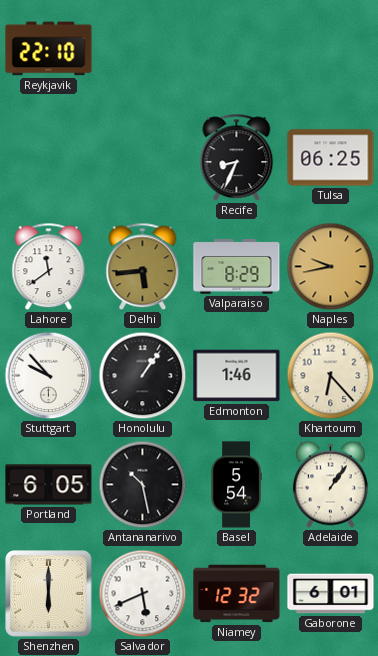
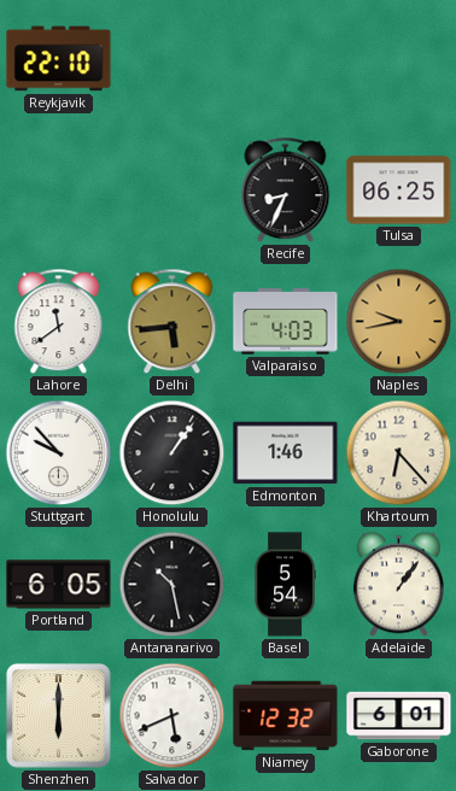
Valparaiso: 8:29 -> 4:03 (286, 322)
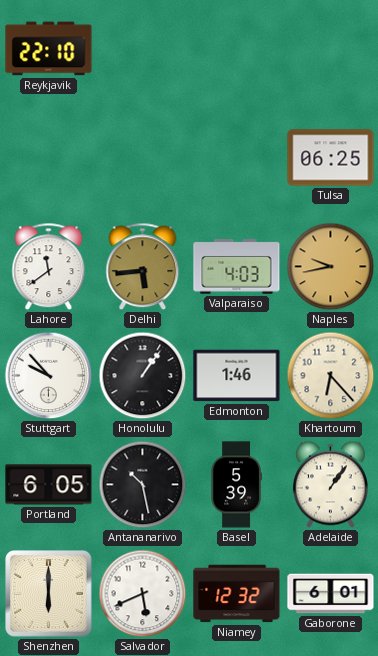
Recife: 8:34 -> none (286, 191)
Basel: 5:54 -> 5:39 (236, 485)
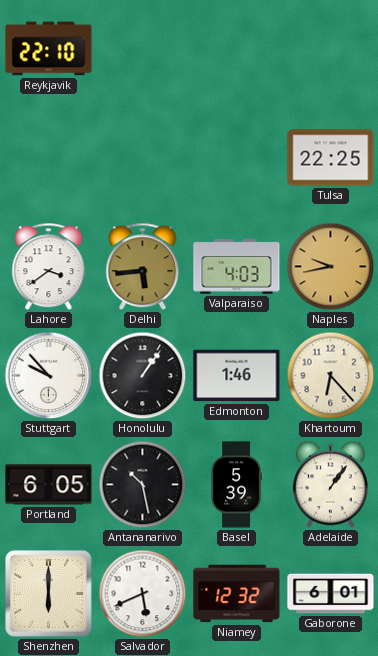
Tulsa: 06:25 -> 22:25 (331, 158)
Lahore: 11:39 -> 3:39 (49, 267)
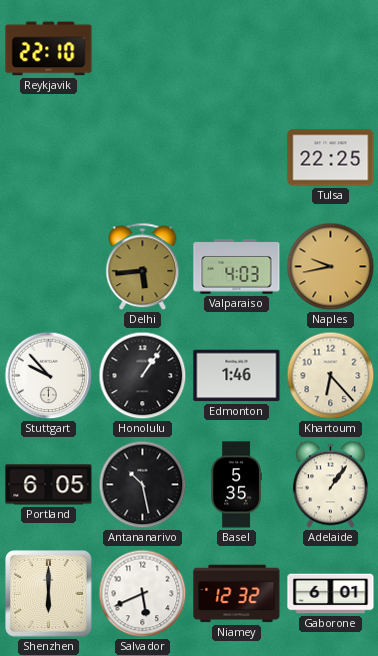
Lahore: 3:39 -> none (49, 267)
Basel: 5:39 -> 5:35 (236, 485)
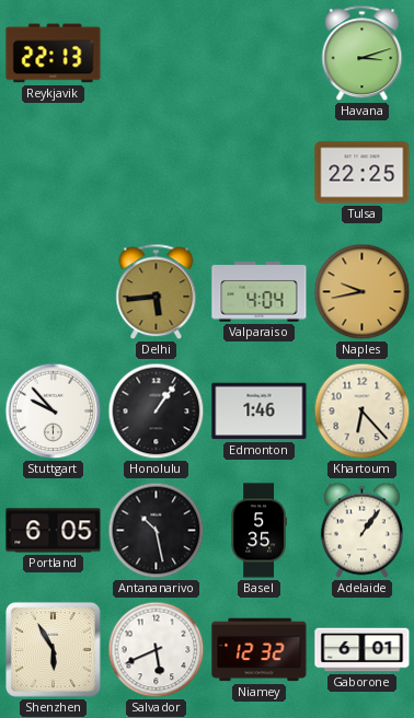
Reykjavik: 22:10 -> 22:13 (54, 54)
Havana: none -> 3:12 (363, 54)
Valparaiso: 4:03 -> 4:04 (260, 292)
Shenzhen: 6:00 -> 5:55 (54, 650)
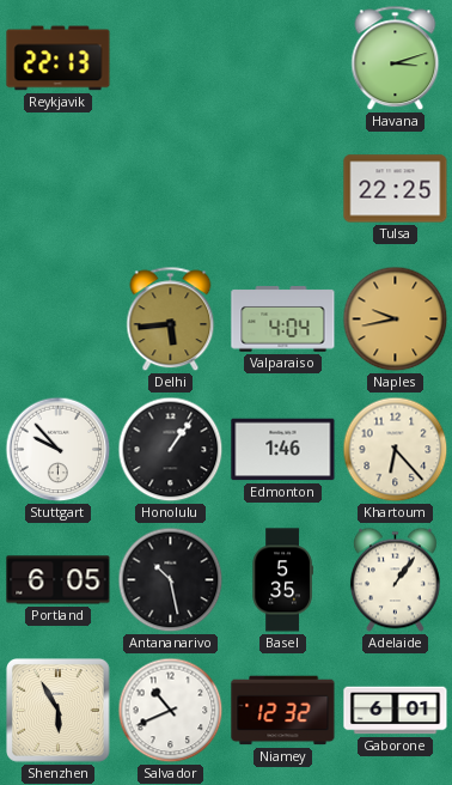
Salvador: 5:41 -> 10:41 (171, 711)
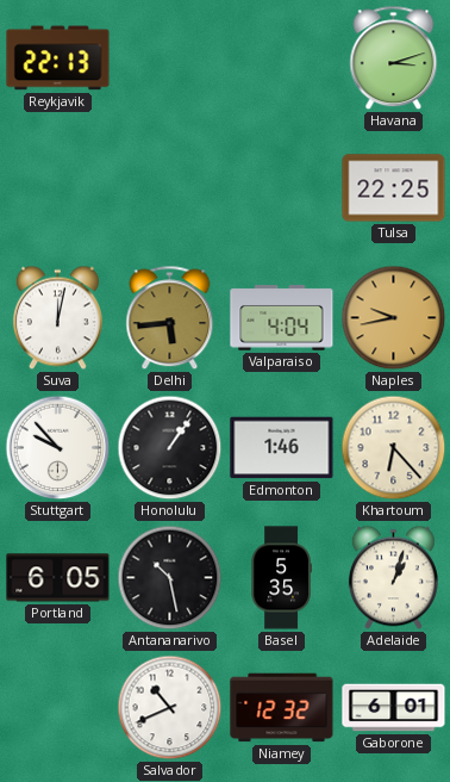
Suva: none -> 12:02 (57, 318)
Adelaide: 1:06 -> 1:03 (393, 578)
Shenzhen: 5:55 -> none (59, 711)
